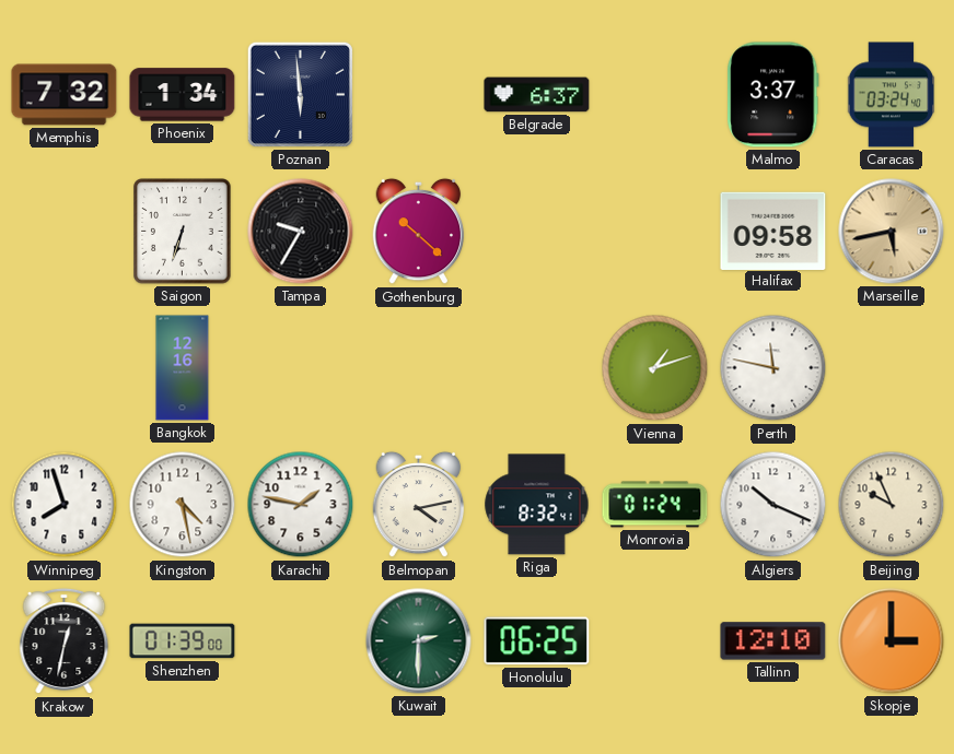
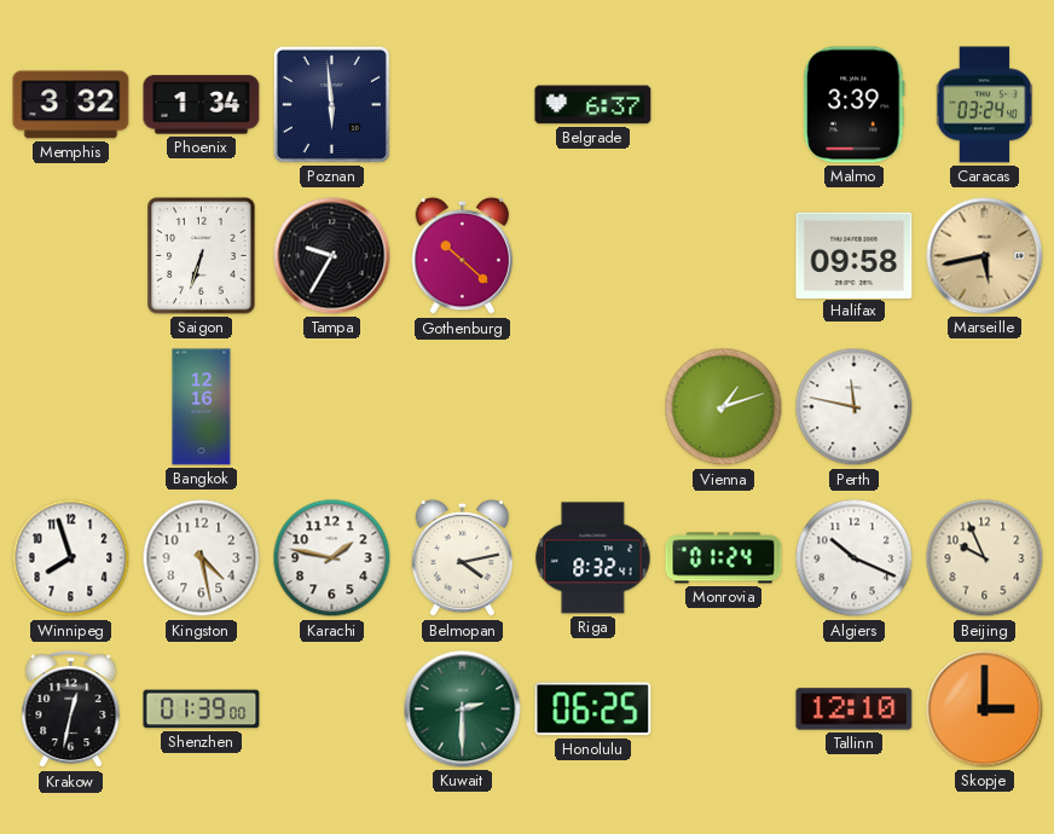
Memphis: 7:32 -> 3:32 (71, 105)
Malmo: 3:37 -> 3:39 (855, 105)
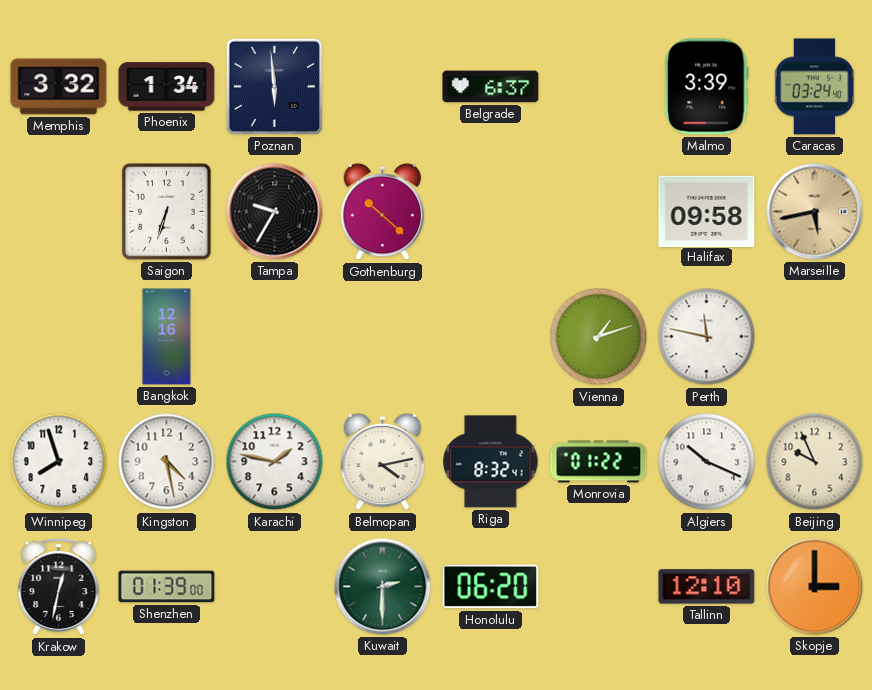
Monrovia: 01:24 -> 01:22 (599, 462)
Honolulu: 06:25 -> 06:20 (491, 587)
